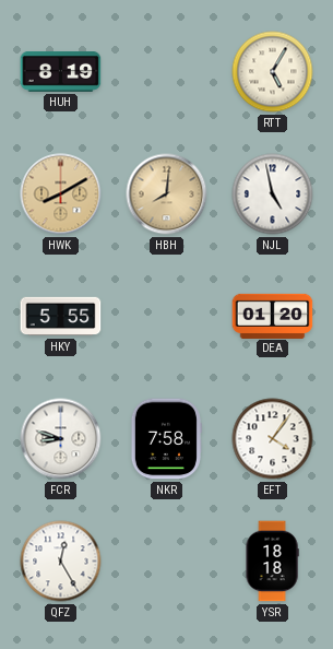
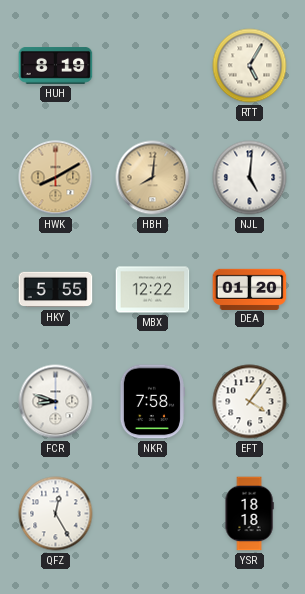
NJL: 4:58 -> 5:01 (250, 178)
MBX: none -> 12:22 (153, 290)
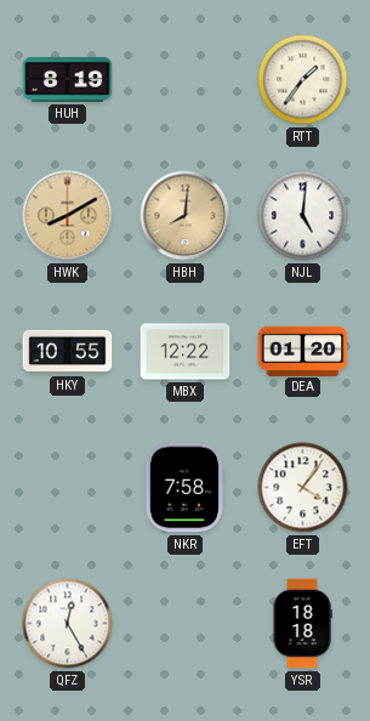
RTT: 5:05 -> 1:36 (303, 80)
HKY: 5:55 -> 10:55 (68, 352)
FCR: 8:48 -> none (56, 402)
